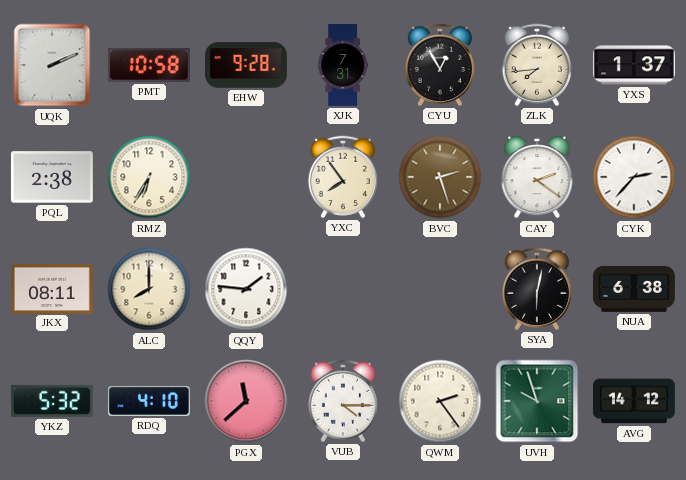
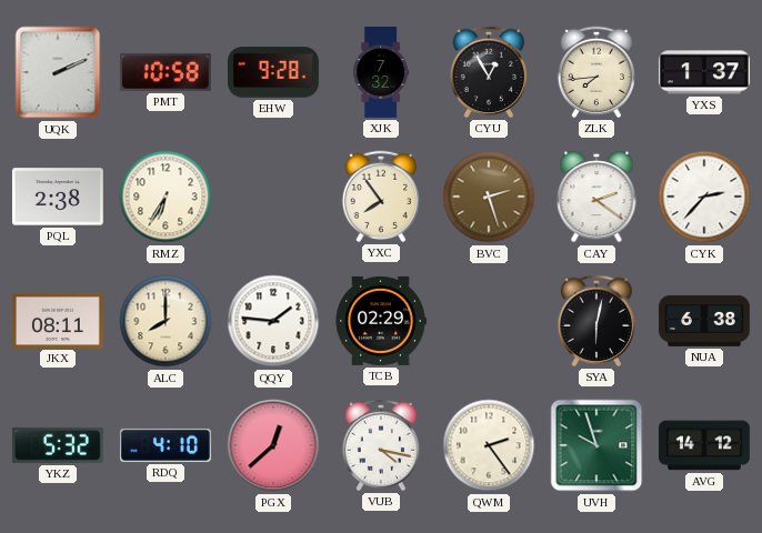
XJK: 7:31 -> 7:32 (381, 73)
TCB: none -> 02:29 (381, 321)
PGX: 11:38 -> 12:38 (273, 445)
VUB: 4:15 -> 4:17 (380, 445)
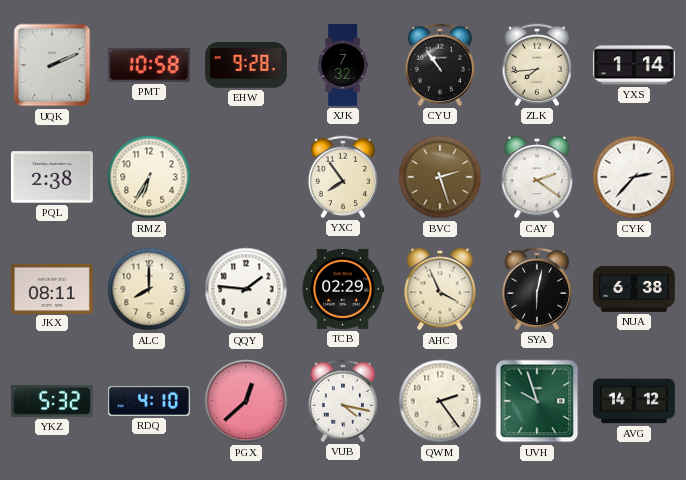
CYU: 12:55 -> 10:54 (439, 65)
YXS: 1:37 -> 1:14 (634, 65)
AHC: none -> 3:56 (440, 289)
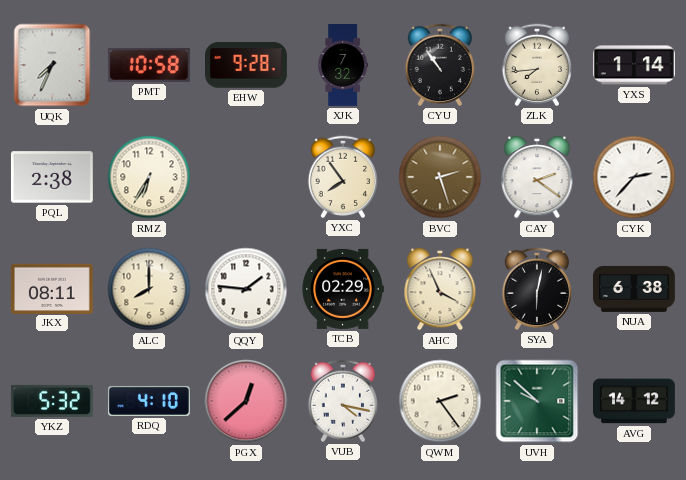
UQK: 2:11 -> 7:34 (52, 65)
UVH: 9:57 -> 9:52 (537, 401)
